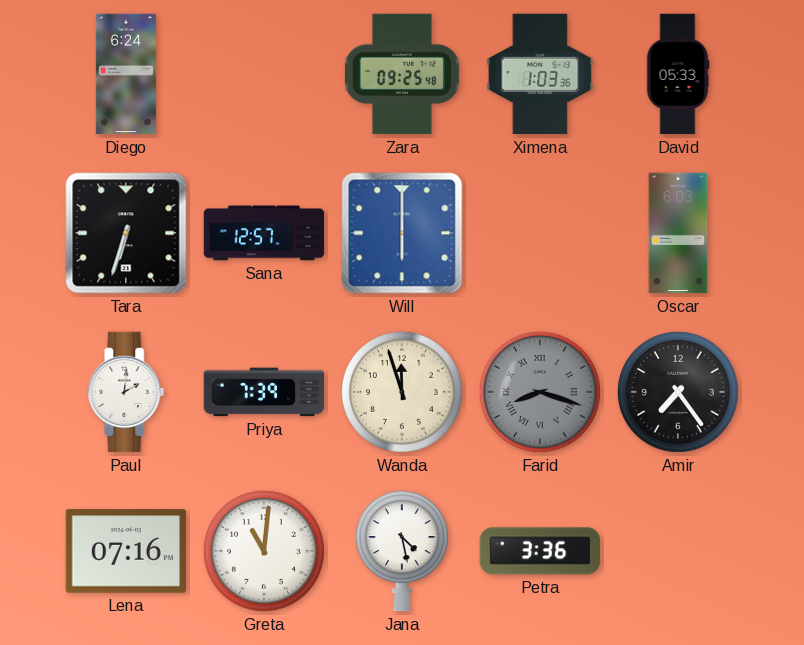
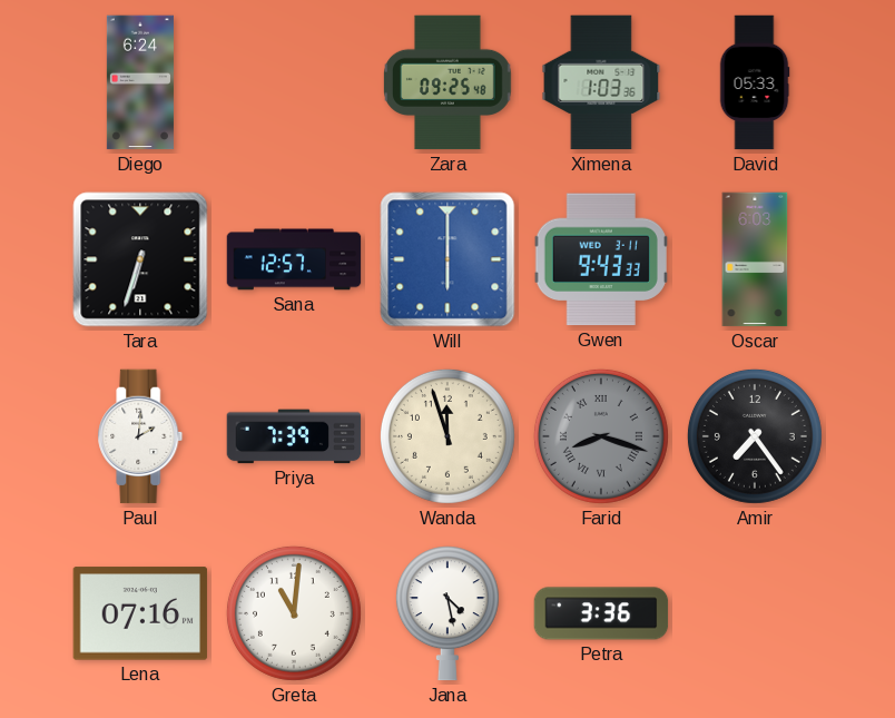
Gwen: none -> 9:43 (601, 259)
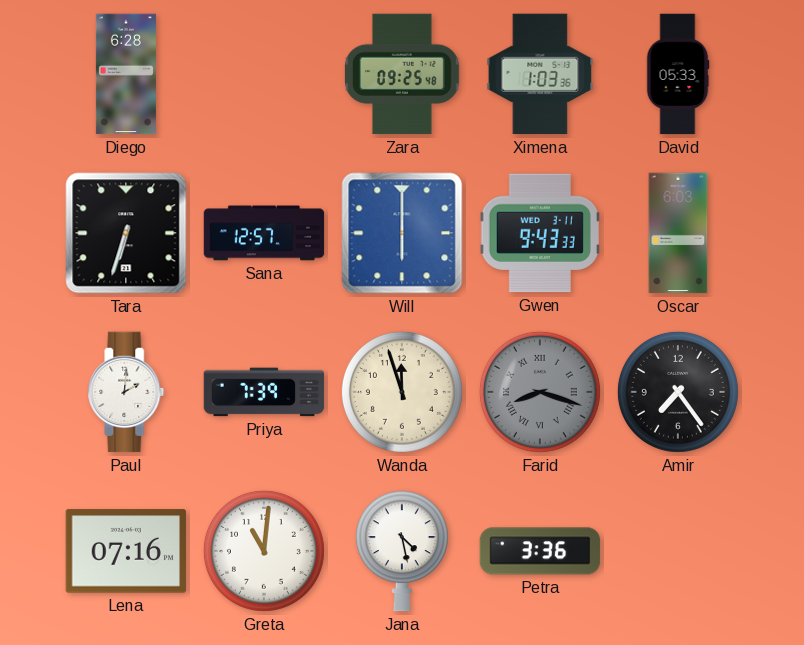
Diego: 6:24 -> 6:28 (126, 74)
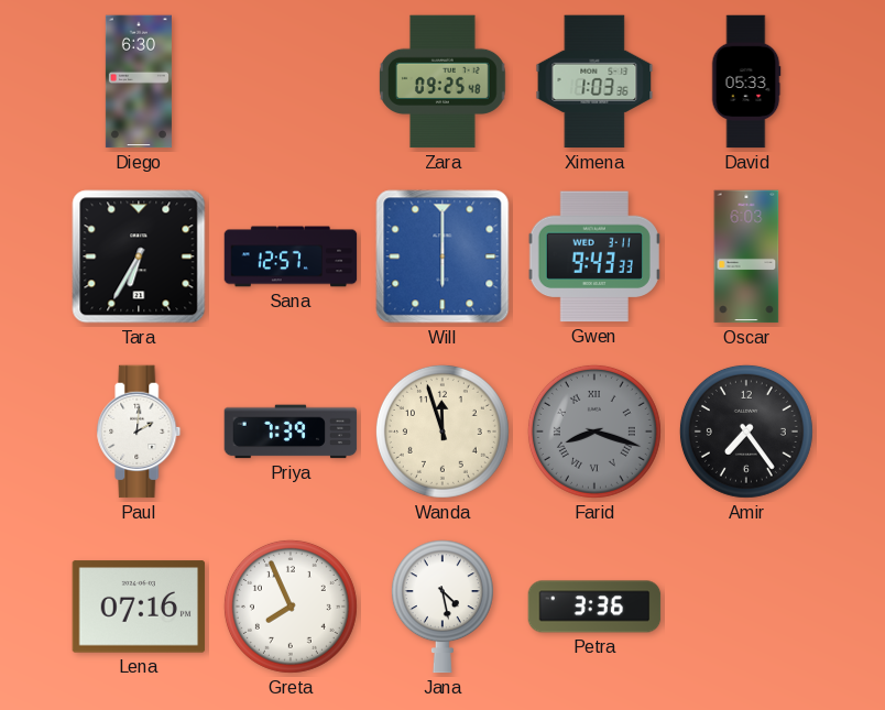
Diego: 6:28 -> 6:30 (139, 81)
Tara: 6:33 -> 6:35 (139, 256)
Greta: 11:01 -> 7:56 (291, 607)
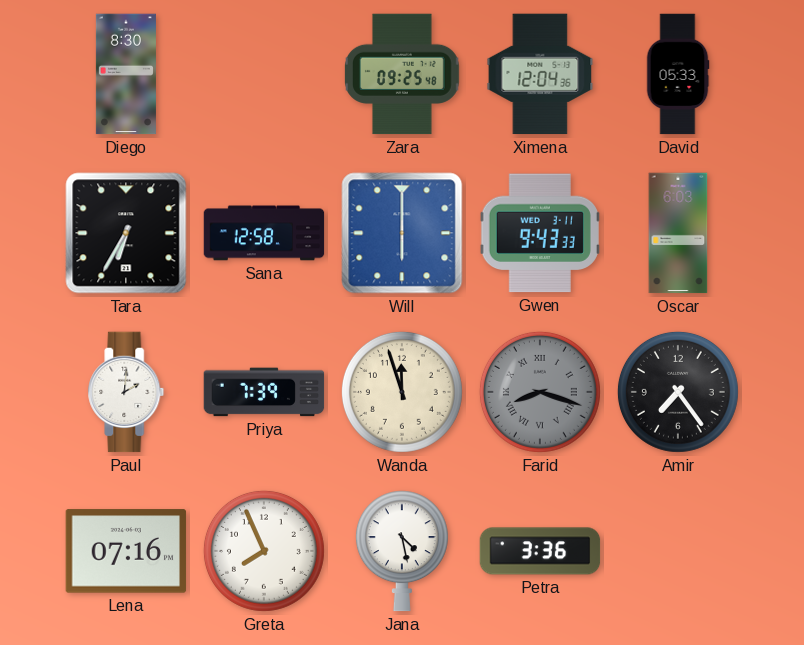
Diego: 6:30 -> 8:30 (126, 74)
Ximena: 1:03 -> 12:04 (540, 74)
Sana: 12:57 -> 12:58 (264, 233)
